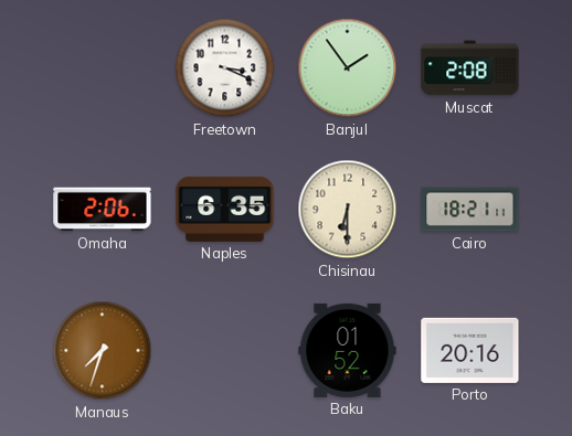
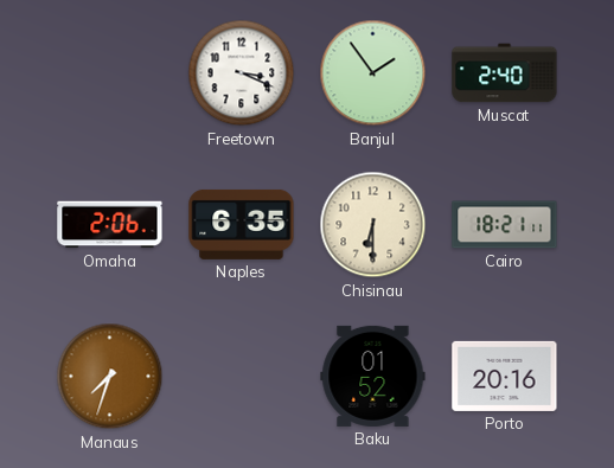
Muscat: 2:08 -> 2:40 (505, 73)
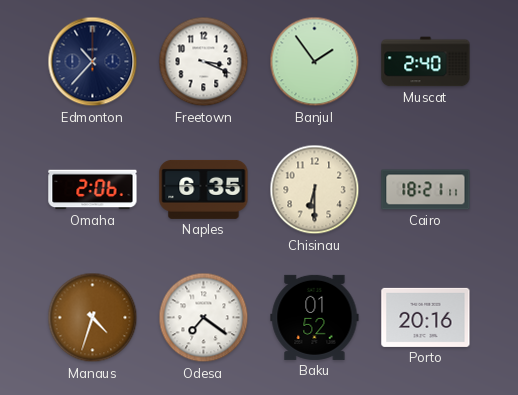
Edmonton: none -> 10:37 (93, 62)
Manaus: 7:33 -> 4:33 (93, 318)
Odesa: none -> 7:21 (204, 318)
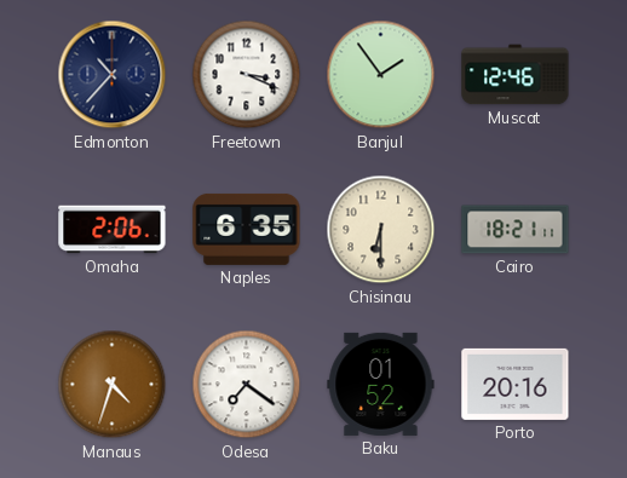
Muscat: 2:40 -> 12:46 (516, 75)
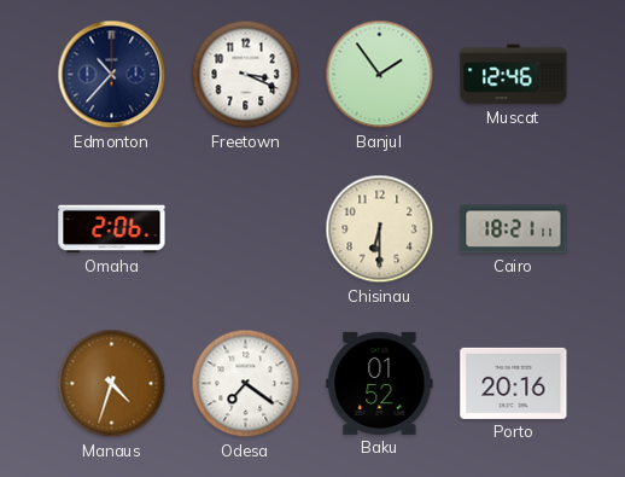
Naples: 6:35 -> none (247, 229)
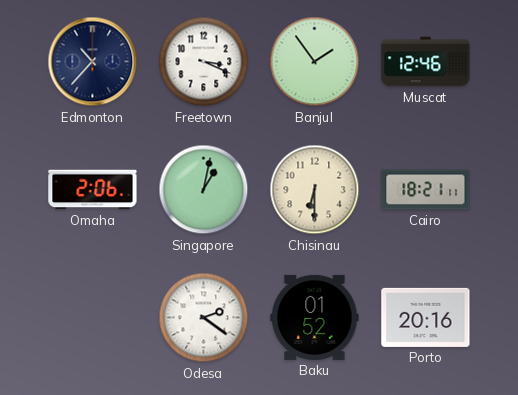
Singapore: none -> 1:02 (204, 190)
Manaus: 4:33 -> none (112, 384)
Odesa: 7:21 -> 2:21 (204, 318)
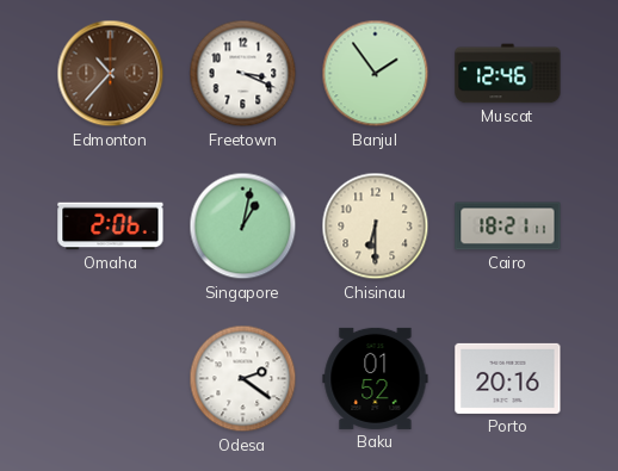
Edmonton dial: navy -> brown (111, 74)
